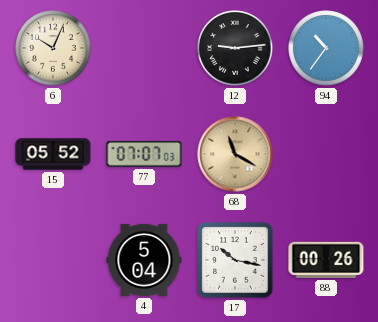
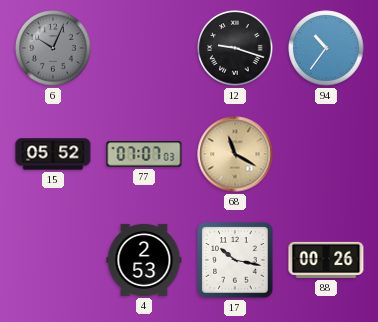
6 dial: cream -> grey (53, 48)
12: 9:14 -> 9:18 (235, 48)
4: 5:04 -> 2:53 (144, 260)
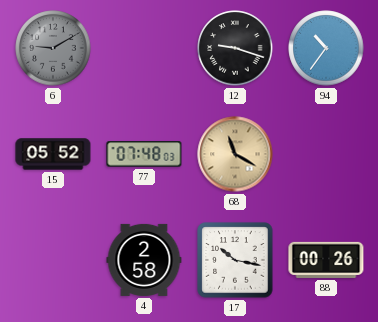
6: 10:04 -> 9:10 (53, 48)
77: 07:07 -> 07:48 (144, 154)
4: 2:53 -> 2:58 (144, 260)
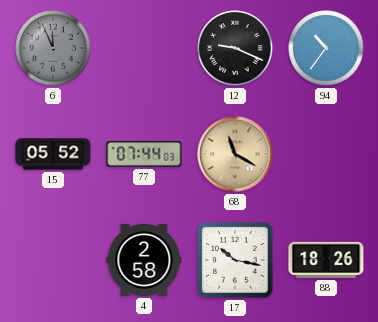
6: 9:10 -> 11:56 (53, 48)
12: 9:18 -> 9:19 (235, 48)
77: 07:48 -> 07:44 (144, 154)
88: 00:26 -> 18:26 (326, 260)
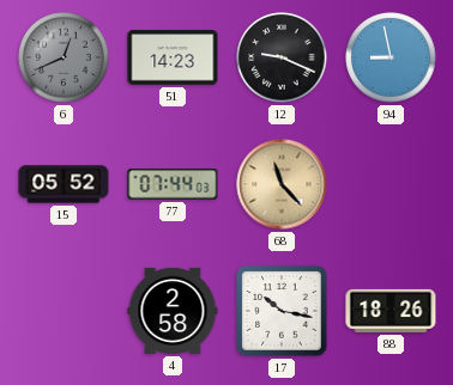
6: 11:56 -> 12:41 (64, 57)
51: none -> 14:23 (173, 57)
94: 10:36 -> 8:58 (391, 57)
68: 11:20 -> 11:23 (282, 184)
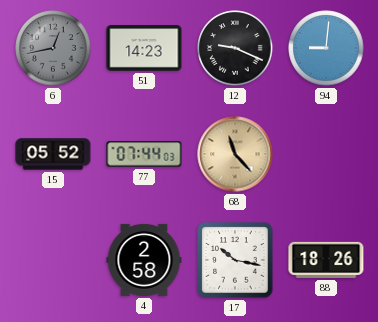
6: 12:41 -> 12:43 (53, 48)
94: 8:58 -> 9:01 (326, 48)
